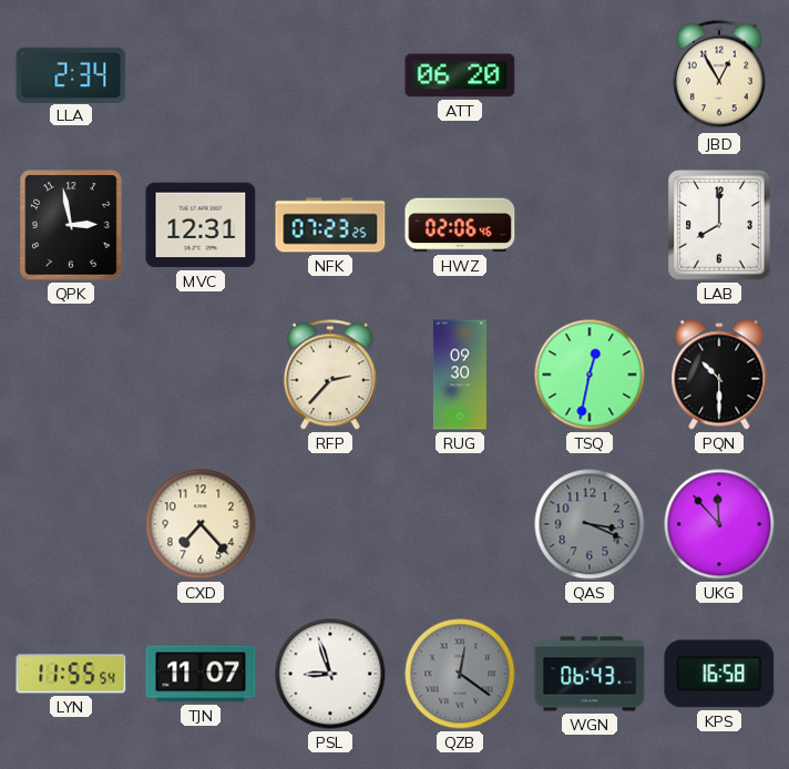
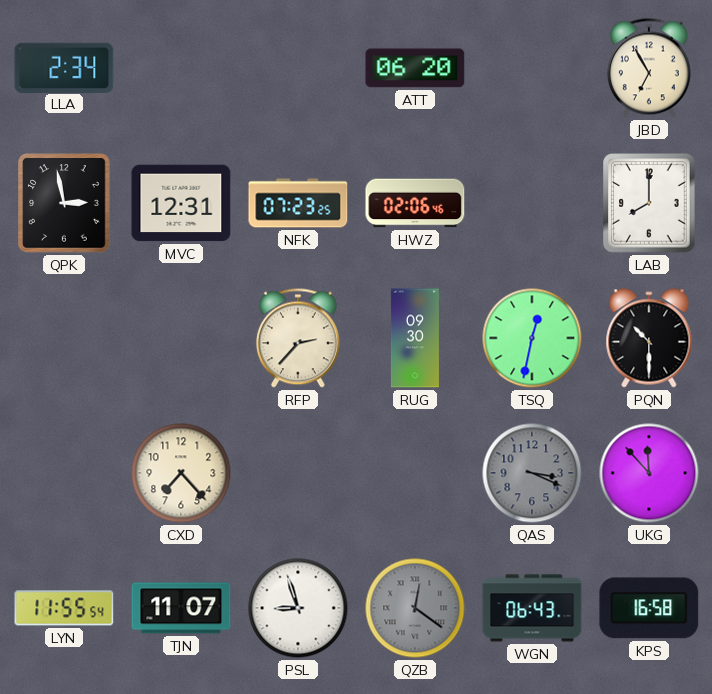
JBD: 12:55 -> 6:55 (649, 68)
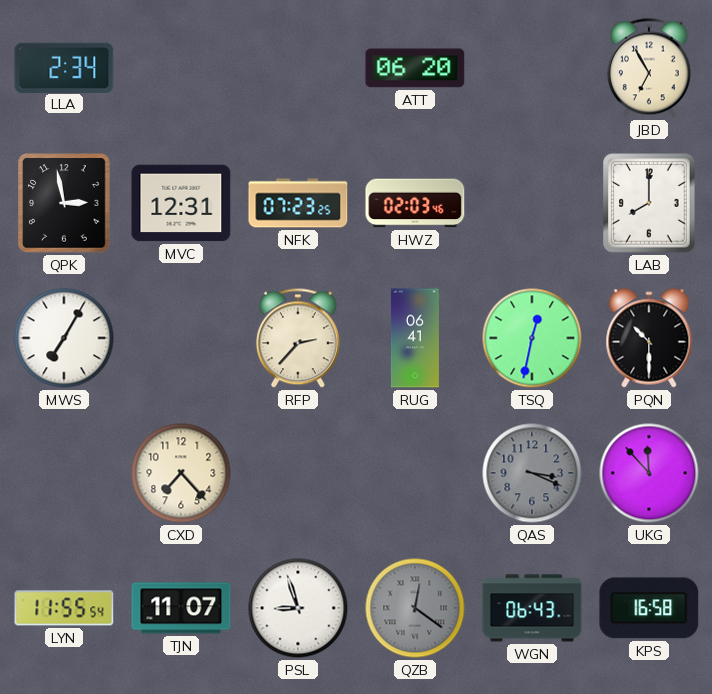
HWZ: 02:06 -> 02:03 (415, 203)
MWS: none -> 7:05 (64, 338)
RUG: 09:30 -> 06:41 (415, 338)
